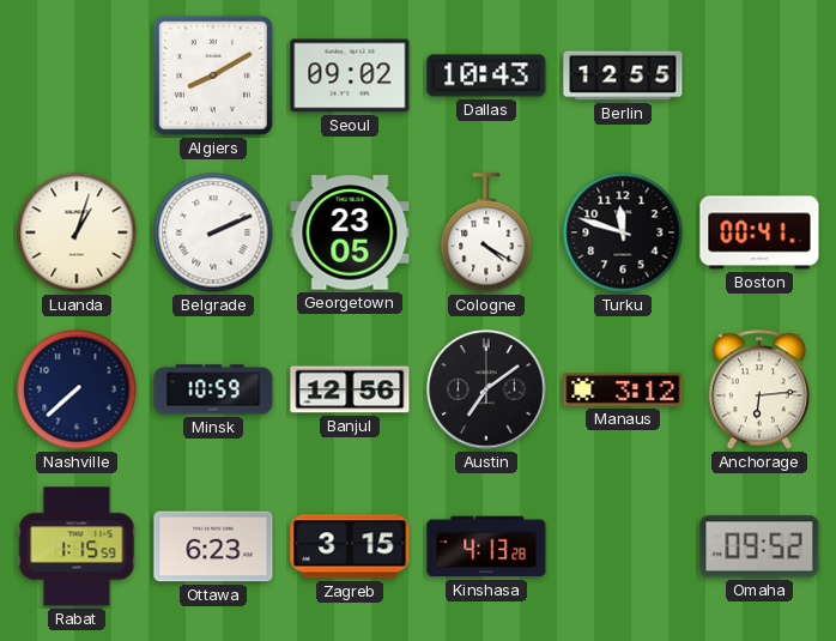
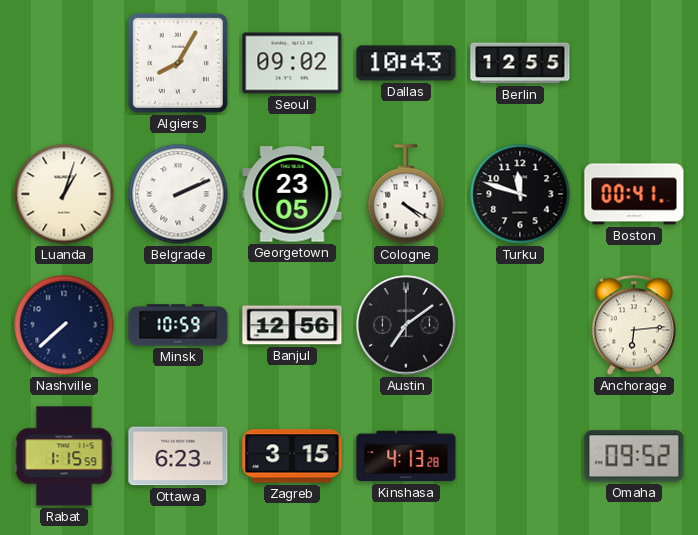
Algiers: 8:10 -> 8:05 (178, 63)
Manaus: 3:12 -> none (623, 389)
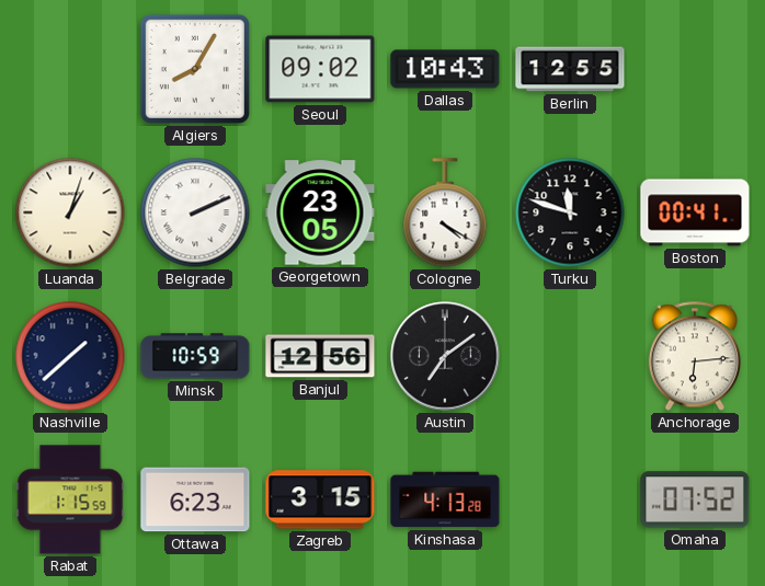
Nashville: 7:38 -> 1:38 (70, 356)
Omaha: 09:52 -> 07:52 (695, 499)
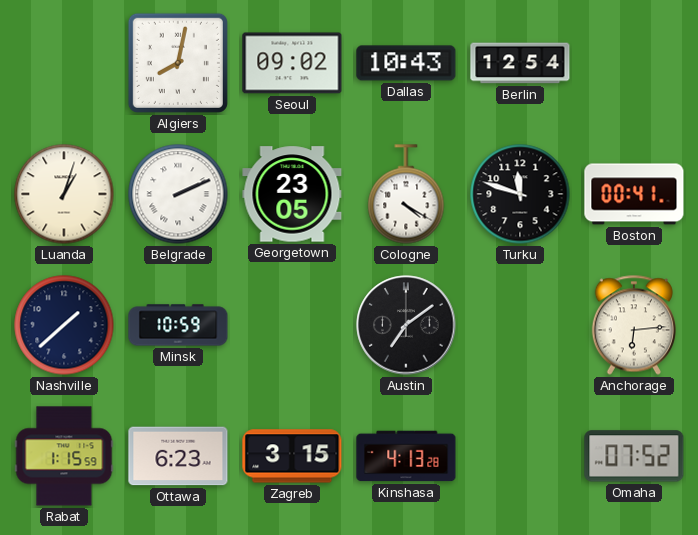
Algiers: 8:05 -> 8:02 (178, 63)
Berlin: 12:55 -> 12:54 (520, 63)
Banjul: 12:56 -> none (320, 356)
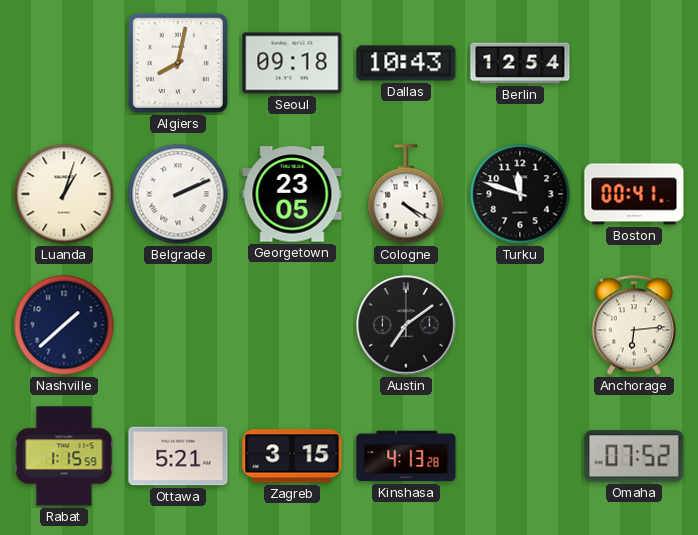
Seoul: 09:02 -> 09:18 (292, 63)
Minsk: 10:59 -> none (178, 325)
Ottawa: 6:23 -> 5:21 (178, 456)
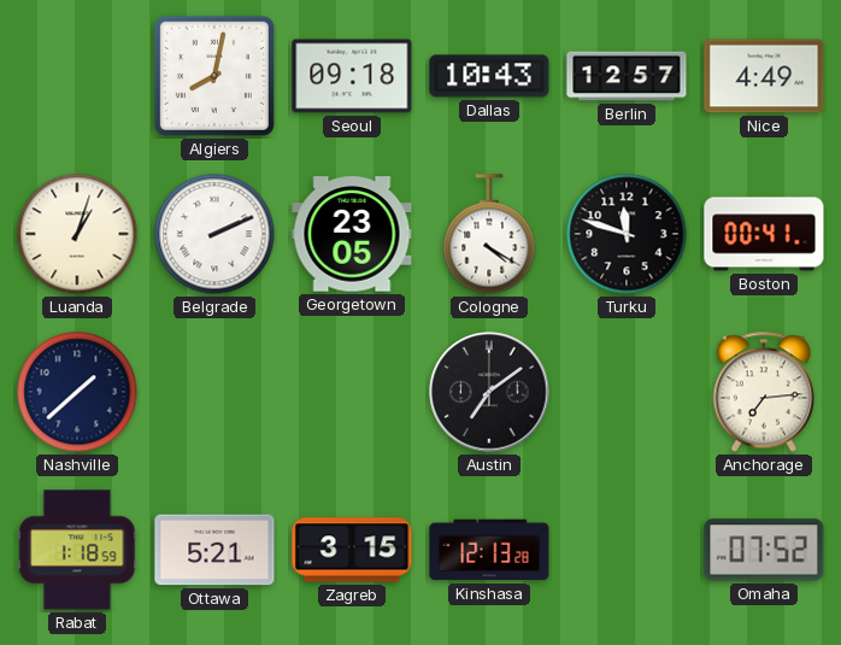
Berlin: 12:54 -> 12:57 (627, 76)
Nice: none -> 4:49 (764, 76)
Anchorage: 6:14 -> 7:14 (764, 392)
Rabat: 1:15 -> 1:18 (77, 550)
Kinshasa: 4:13 -> 12:13 (489, 550)
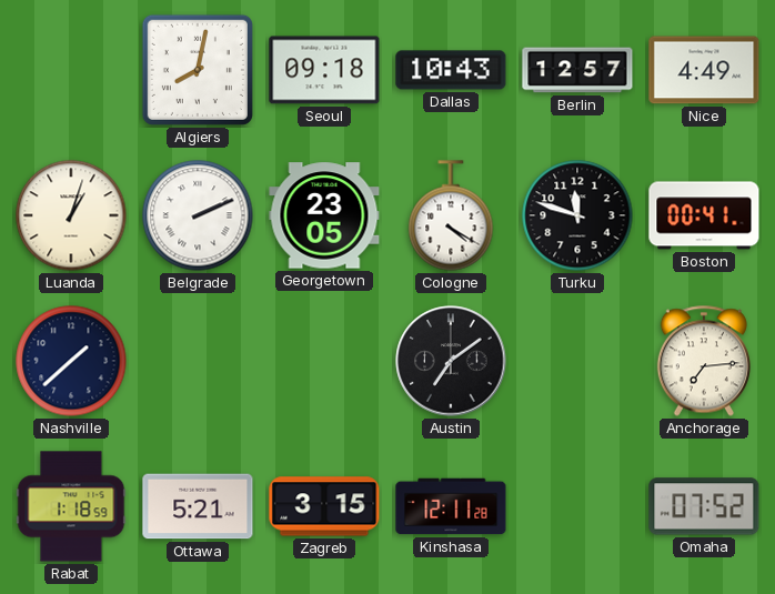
Kinshasa: 12:13 -> 12:11 (451, 506)
